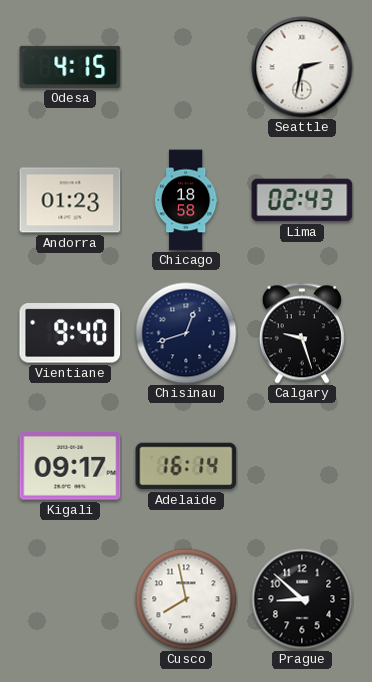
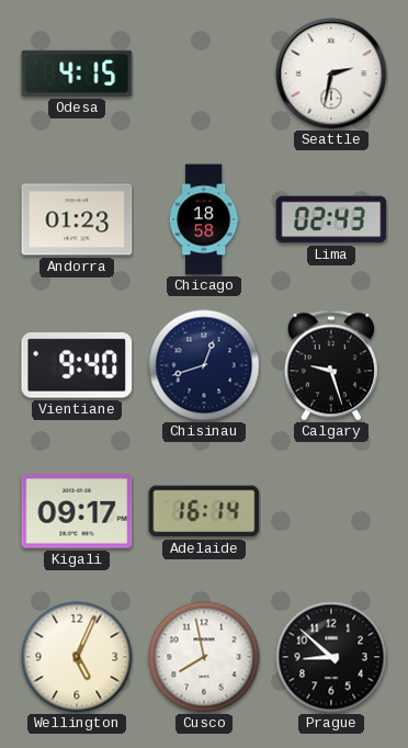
Wellington: none -> 5:04 (77, 657)
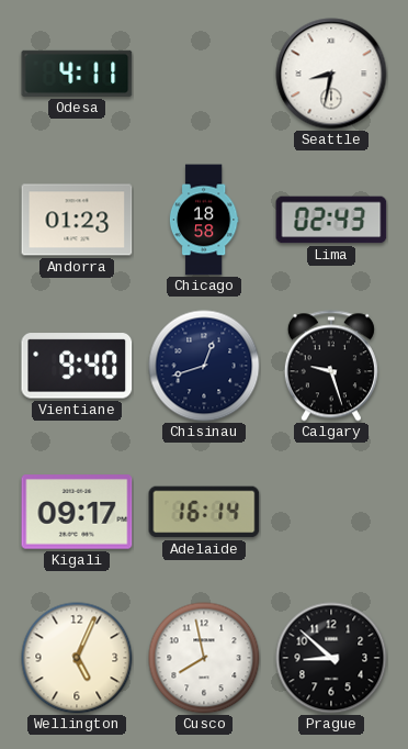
Odesa: 4:15 -> 4:11 (77, 74)
Seattle: 2:32 -> 8:32 (331, 74)
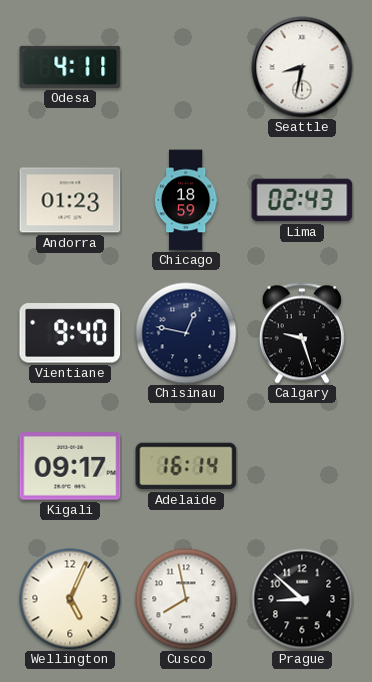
Chicago: 18:58 -> 18:59 (186, 200)
Chisinau: 12:42 -> 12:47 (186, 333)
